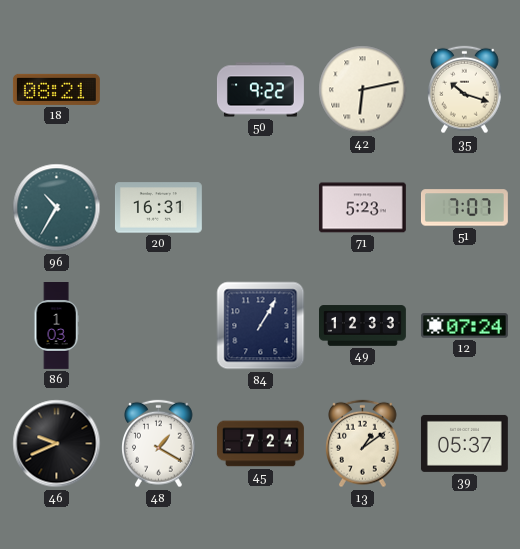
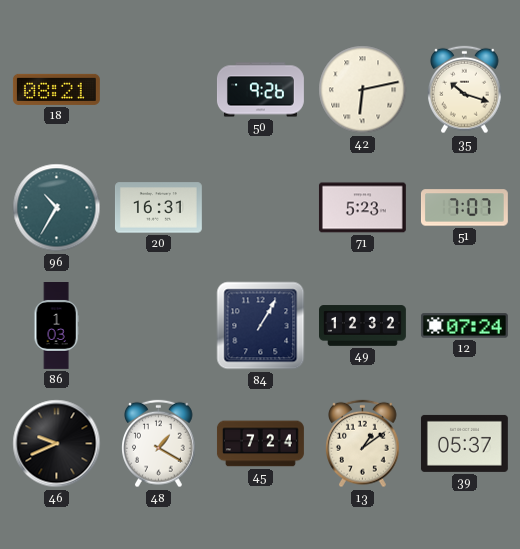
50: 9:22 -> 9:26 (260, 90)
49: 12:33 -> 12:32 (363, 326)
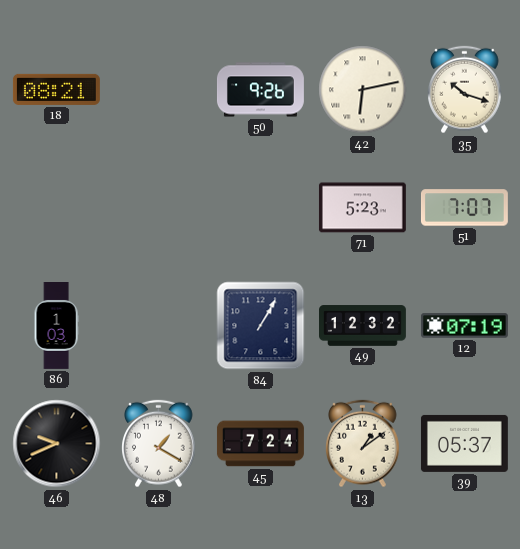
96: 10:35 -> none (57, 208)
20: 16:31 -> none (158, 208)
12: 07:24 -> 07:19 (464, 326)
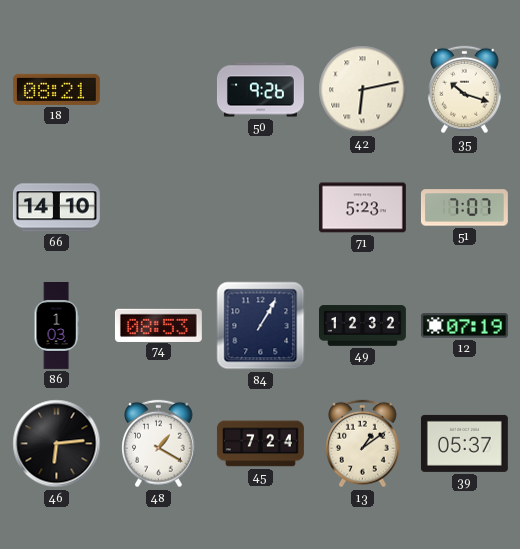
66: none -> 14:10 (56, 208)
74: none -> 08:53 (158, 325)
46: 9:41 -> 6:14 (57, 444)
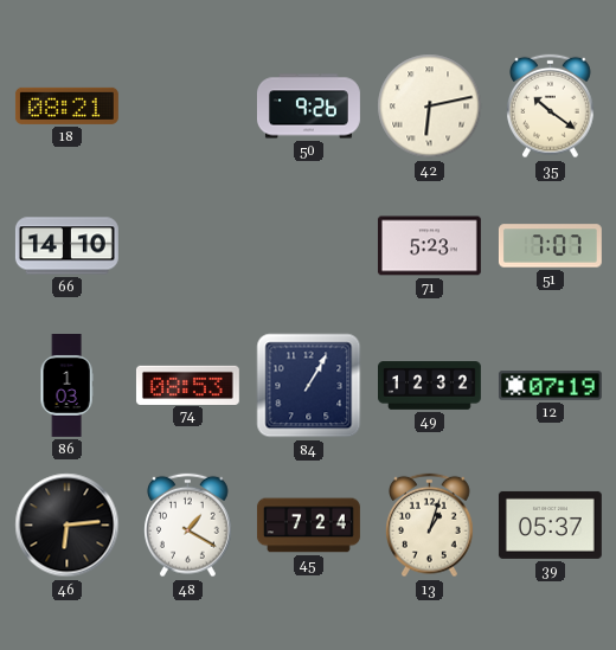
35: 10:18 -> 10:21 (551, 107)
13: 1:09 -> 1:03 (430, 526)
